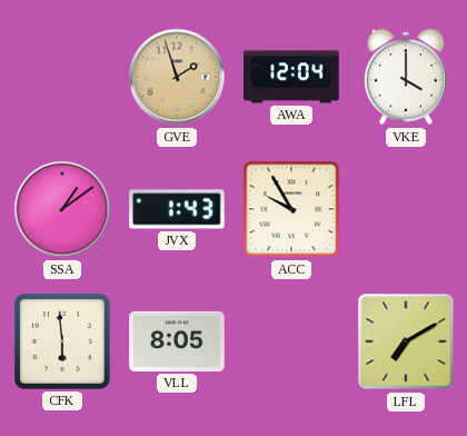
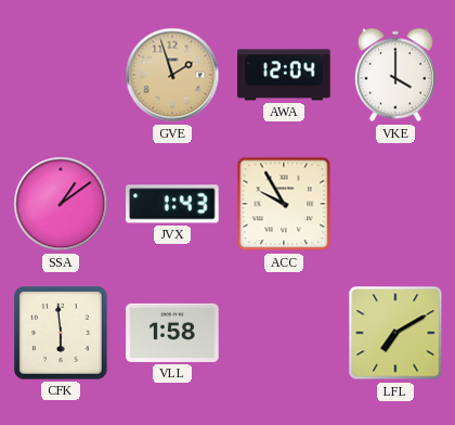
VLL: 8:05 -> 1:58 (172, 333)
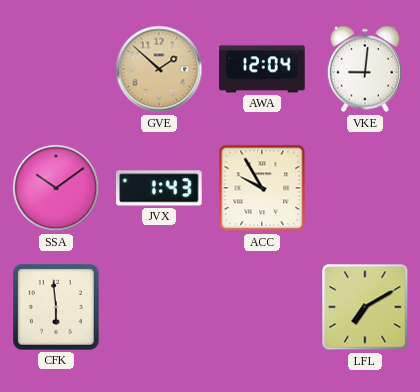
GVE: 1:57 -> 1:52 (159, 69)
VKE: 4:00 -> 9:01 (365, 69)
SSA: 1:09 -> 10:09 (56, 188)
VLL: 1:58 -> none (172, 333)
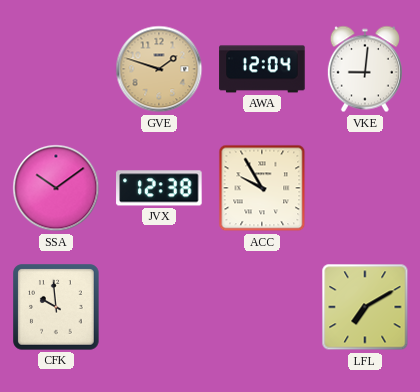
GVE: 1:52 -> 1:48 (159, 69)
JVX: 1:43 -> 12:38 (159, 188)
CFK: 5:59 -> 9:59 (56, 307)
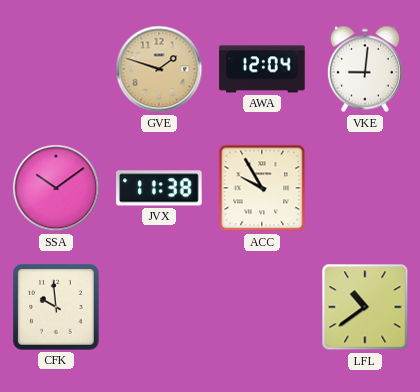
JVX: 12:38 -> 11:38 (159, 188)
LFL: 7:10 -> 10:39 (365, 307)
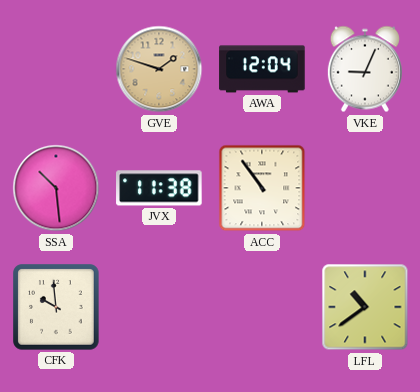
VKE: 9:01 -> 9:04 (365, 69)
SSA: 10:09 -> 10:29 (56, 188)
ACC: 9:55 -> 10:54 (262, 188)
